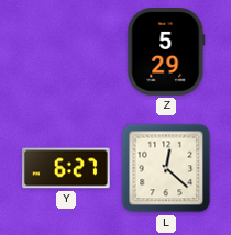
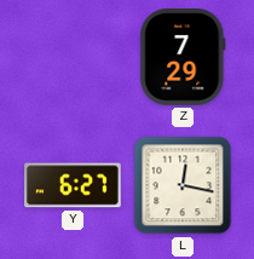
Z: 5:29 -> 7:29 (183, 58)
L: 12:22 -> 12:17 (183, 185)
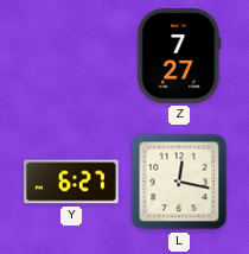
Z: 7:29 -> 7:27 (179, 57)
